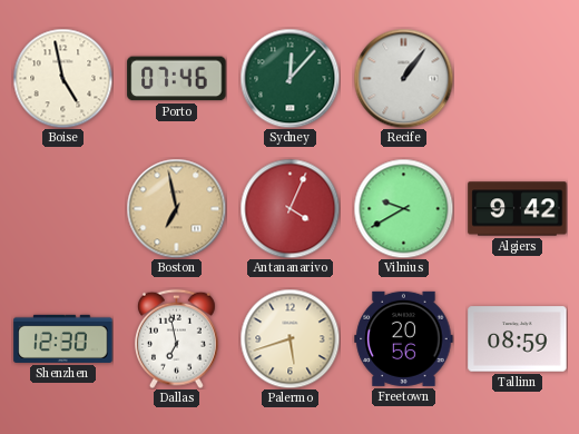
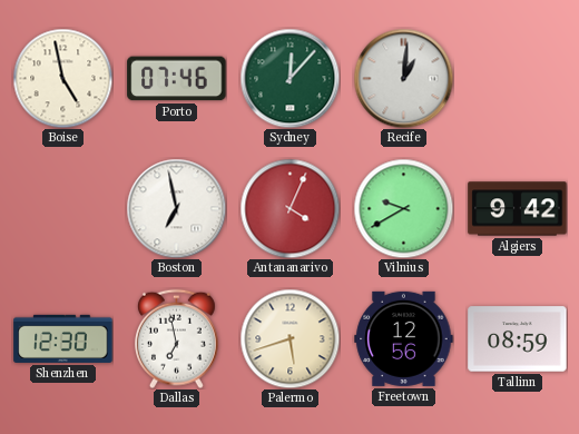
Recife: 1:06 -> 1:01 (403, 78)
Boston dial: champagne -> white (176, 208)
Freetown: 20:56 -> 12:56 (404, 338)
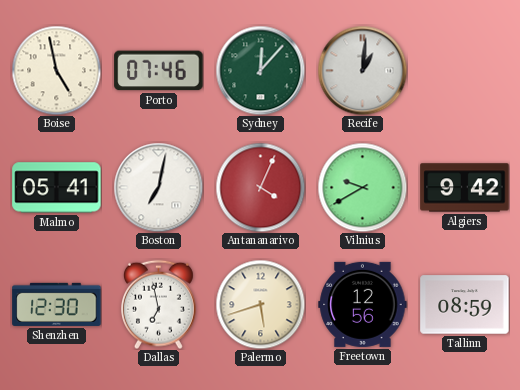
Malmo: none -> 05:41 (57, 188)
Boston: 6:58 -> 7:02 (158, 187)
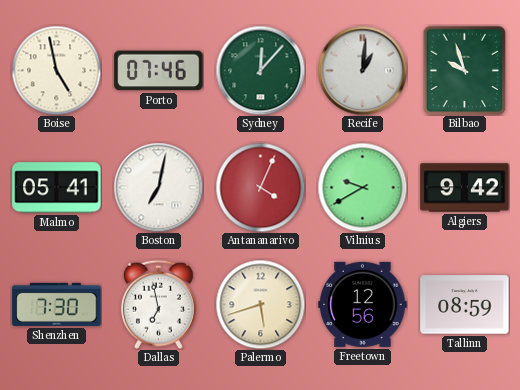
Bilbao: none -> 9:57 (465, 70)
Shenzhen: 12:30 -> 7:30 (57, 304)
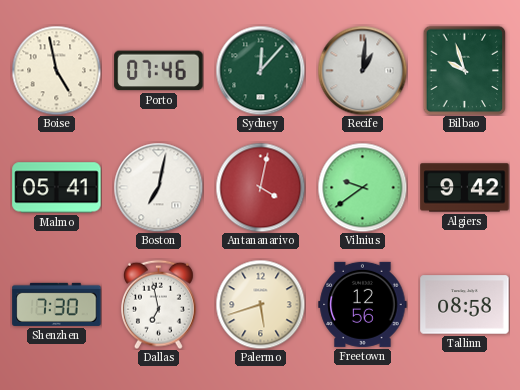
Antananarivo: 4:04 -> 4:02 (260, 187)
Vilnius: 9:40 -> 9:39 (362, 187)
Tallinn: 08:59 -> 08:58 (465, 305)
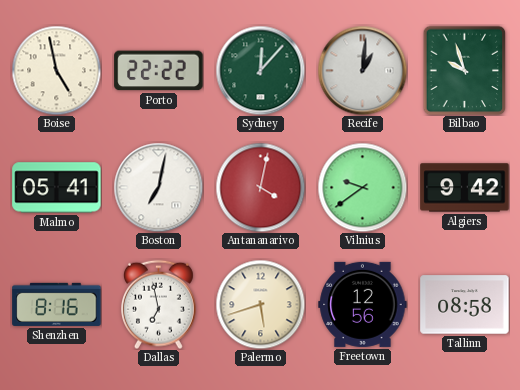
Porto: 07:46 -> 22:22 (159, 71)
Shenzhen: 7:30 -> 8:16 (57, 304)
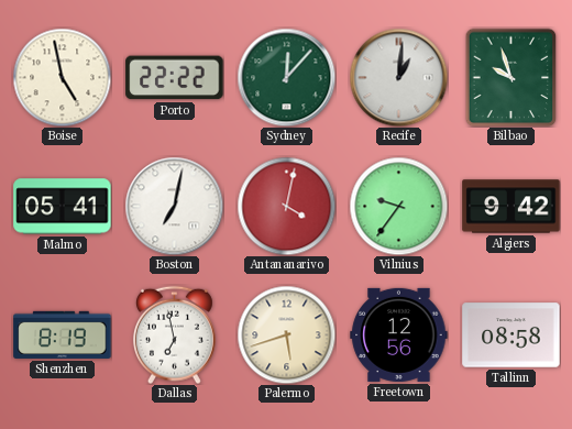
Vilnius: 9:39 -> 9:36 (398, 206)
Shenzhen: 8:16 -> 8:19 (63, 334)
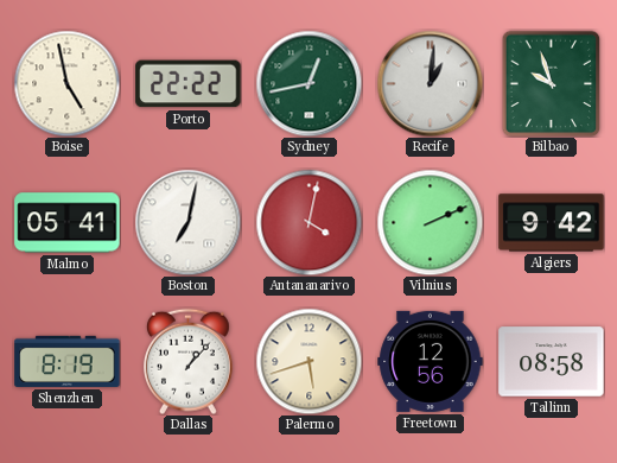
Sydney: 12:07 -> 12:43 (308, 83)
Vilnius: 9:36 -> 2:11 (430, 222)
Dallas: 6:58 -> 1:07 (187, 361)
